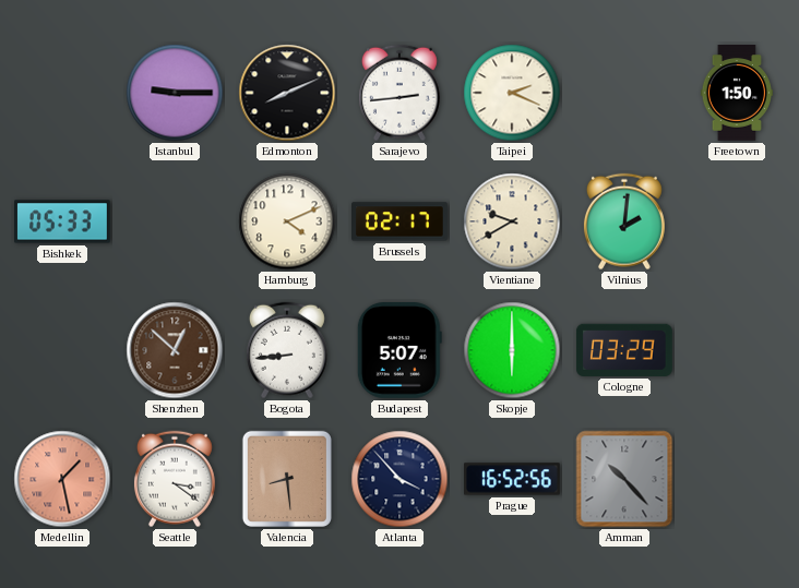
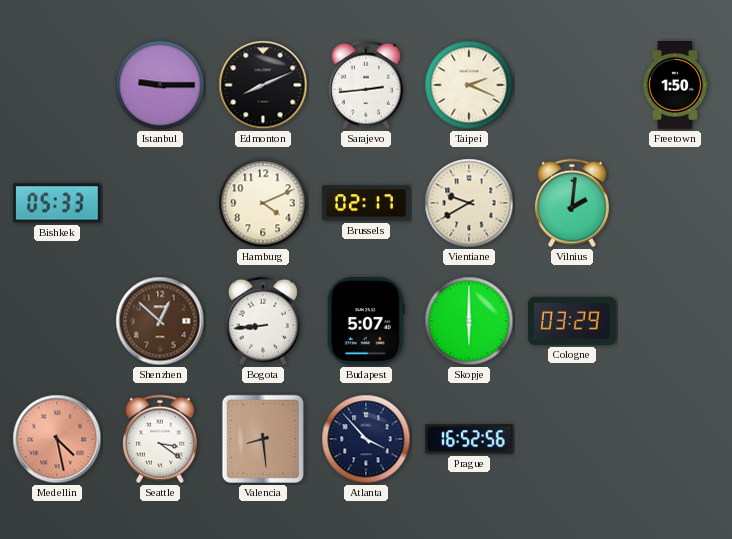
Medellin: 1:28 -> 4:28 (57, 439)
Amman: 10:23 -> none (624, 479)
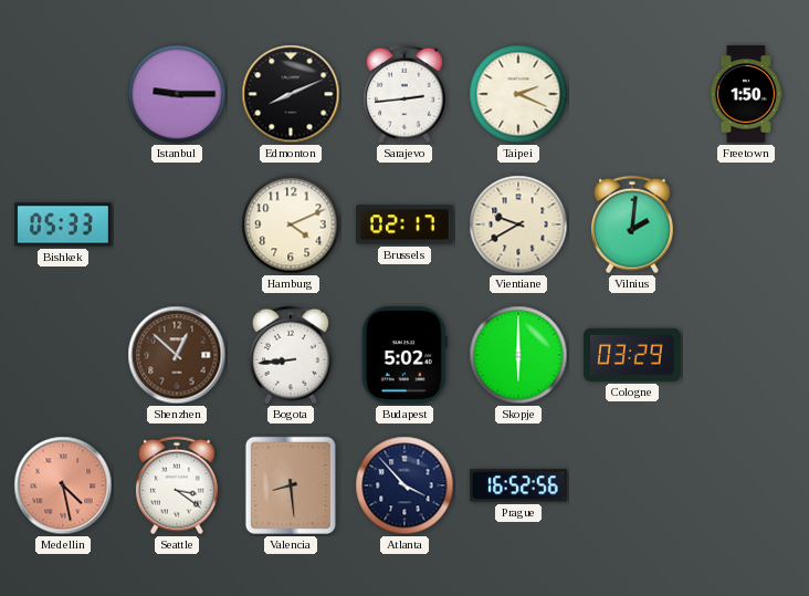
Budapest: 5:07 -> 5:02 (404, 356)
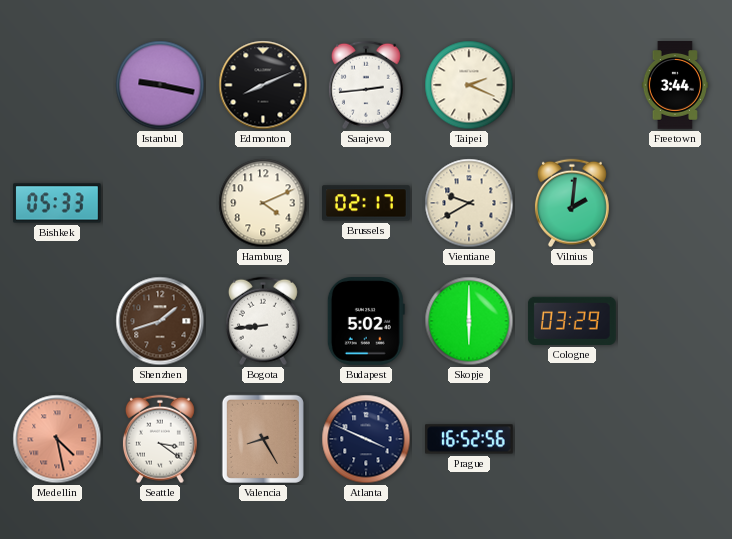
Istanbul: 9:15 -> 9:17 (160, 85)
Freetown: 1:50 -> 3:44 (674, 85)
Shenzhen: 12:52 -> 1:42 (160, 321)
Valencia: 8:29 -> 8:25 (263, 439)
Atlanta: 3:53 -> 3:49 (366, 439)
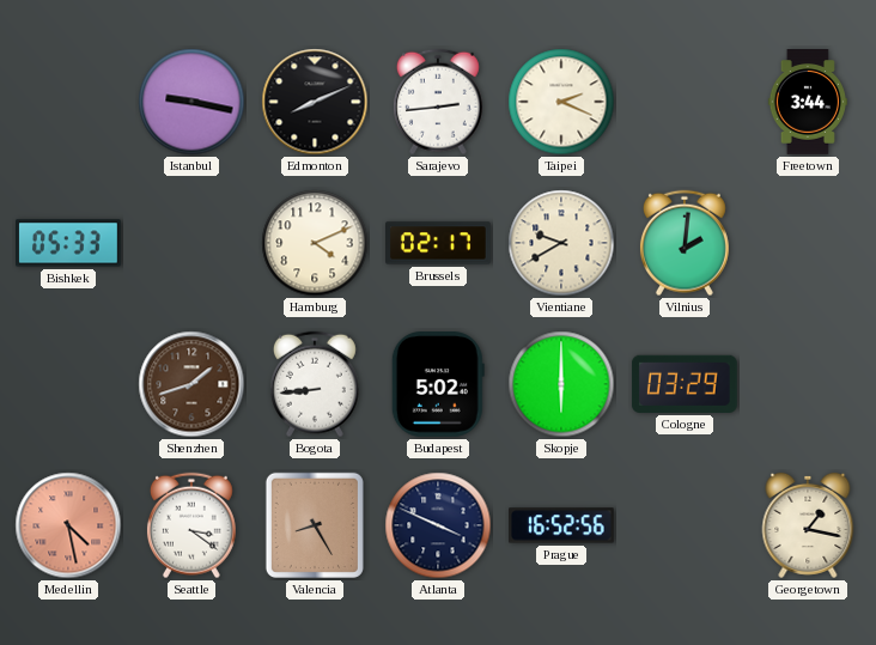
Georgetown: none -> 1:17 (808, 525)
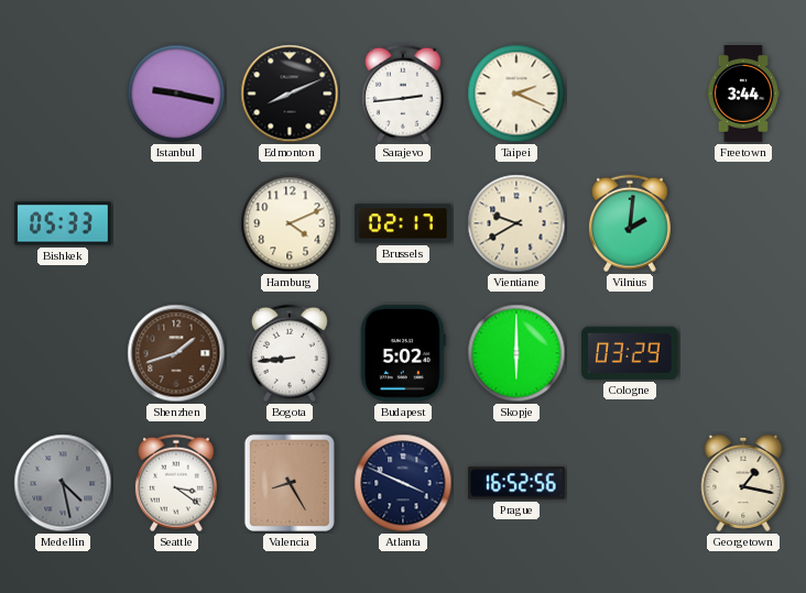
Medellin dial: salmon -> grey (63, 483)
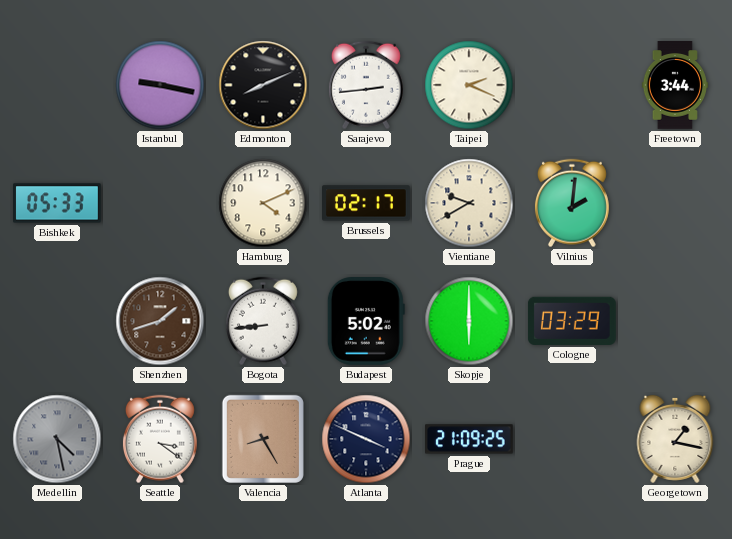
Prague: 16:52 -> 21:09 (470, 439)
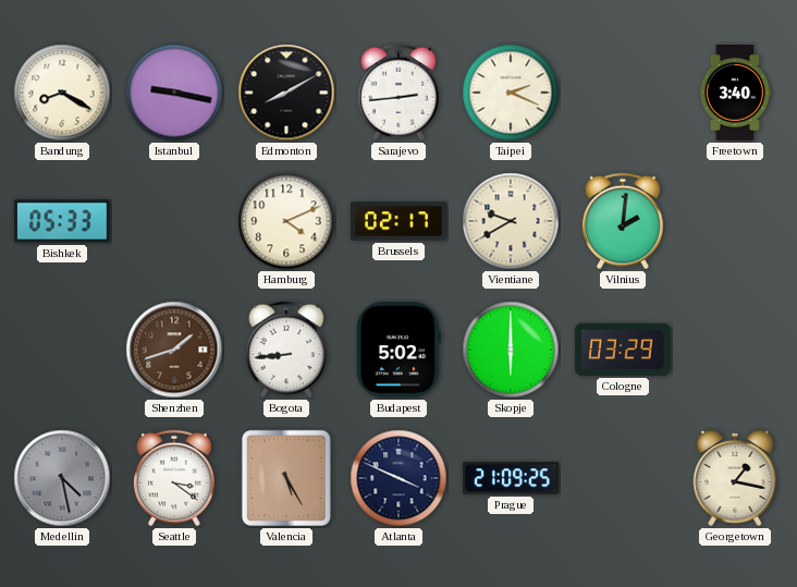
Bandung: none -> 8:20 (62, 93)
Edmonton: 8:11 -> 8:10 (286, 93)
Freetown: 3:44 -> 3:40 (734, 93)
Valencia: 8:25 -> 5:25 (286, 478)
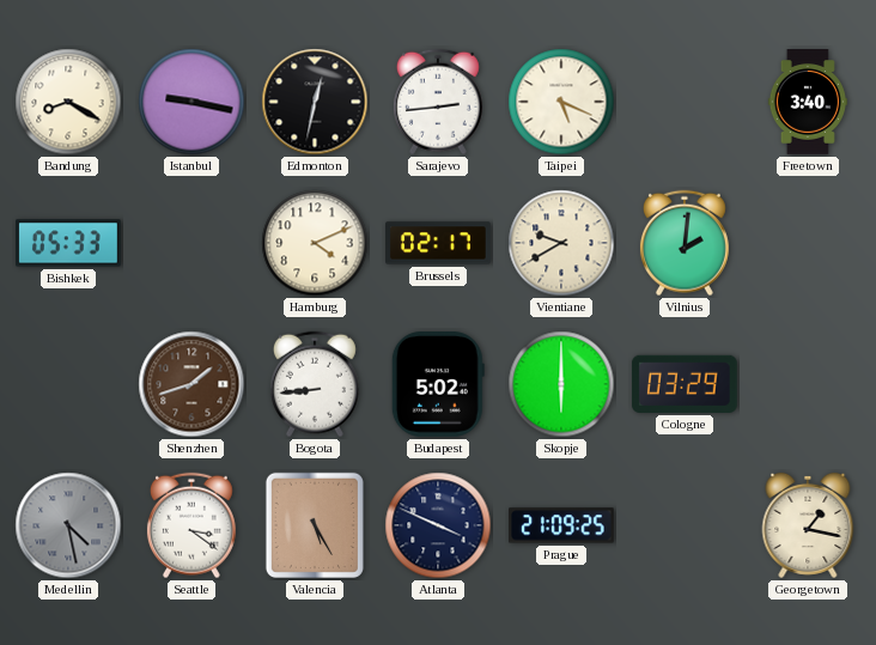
Edmonton: 8:10 -> 12:32 (315, 102)
Taipei: 2:19 -> 5:19 (561, 102)
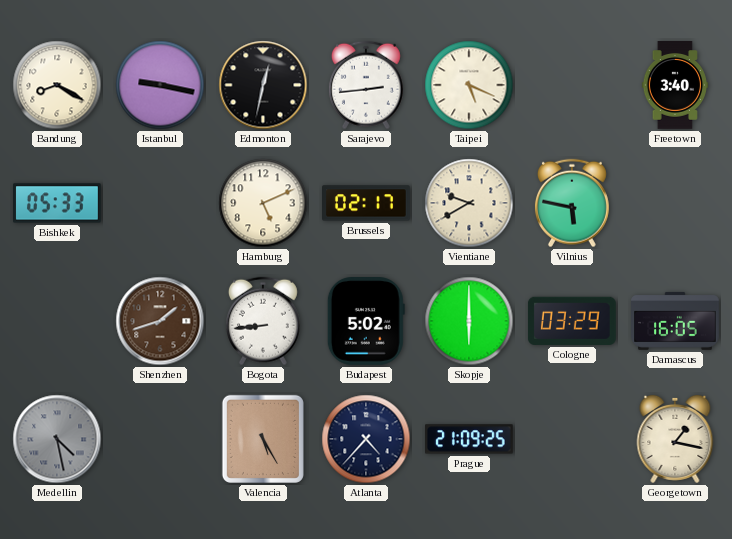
Hamburg: 4:11 -> 5:11 (263, 203)
Vilnius: 2:01 -> 5:47 (572, 203)
Damascus: none -> 16:05 (675, 321)
Seattle: 3:21 -> none (191, 525)
Atlanta: 3:49 -> 4:37 (366, 439)
